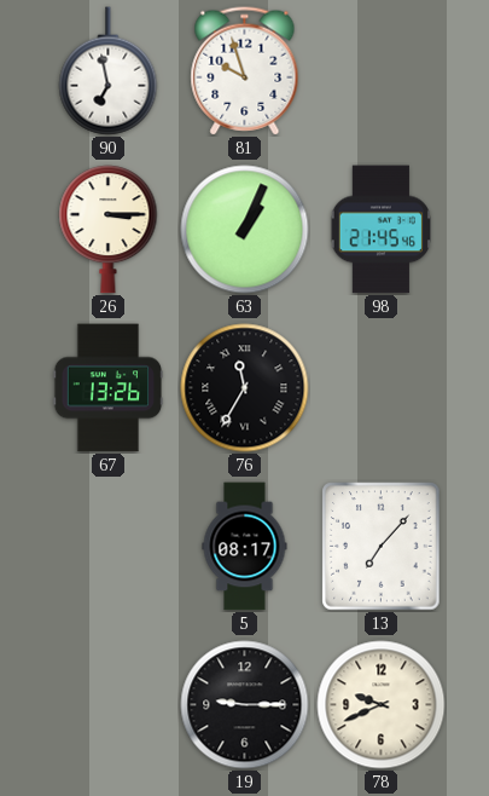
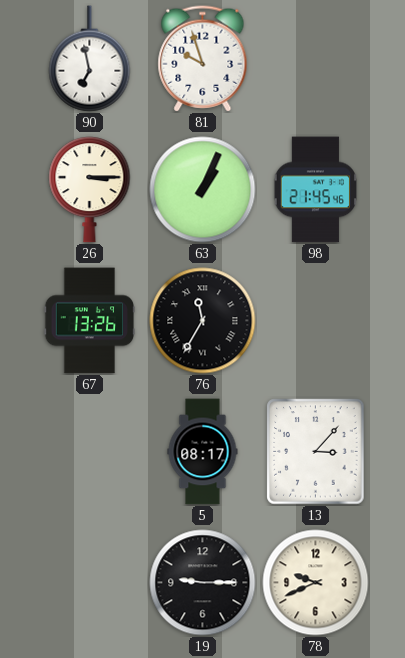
13: 7:07 -> 3:07 (316, 452)
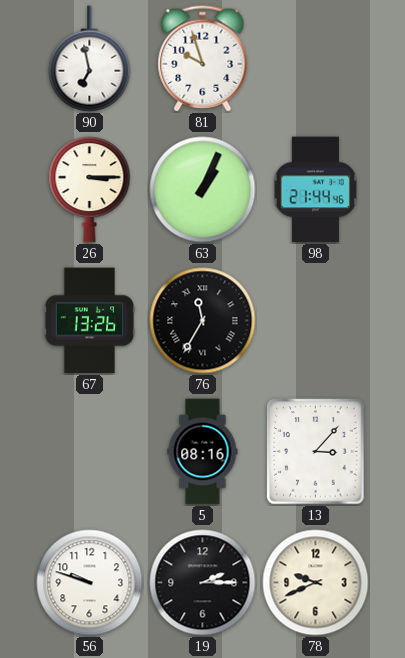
98: 21:45 -> 21:44 (315, 190)
5: 08:17 -> 08:16 (203, 452)
56: none -> 9:48 (90, 583)
19: 9:15 -> 2:15 (203, 583)
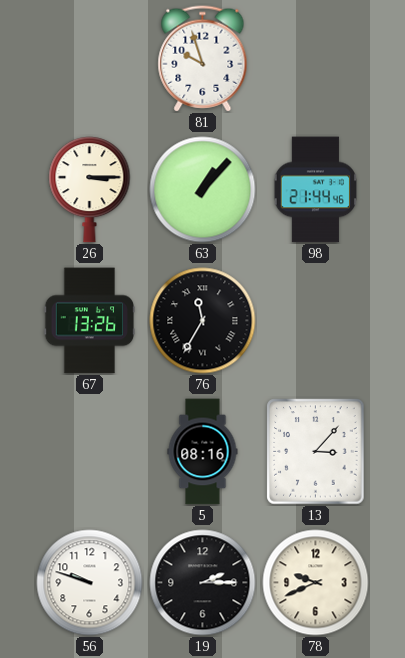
90: 6:58 -> none (90, 59)
63: 1:04 -> 1:07 (203, 190)
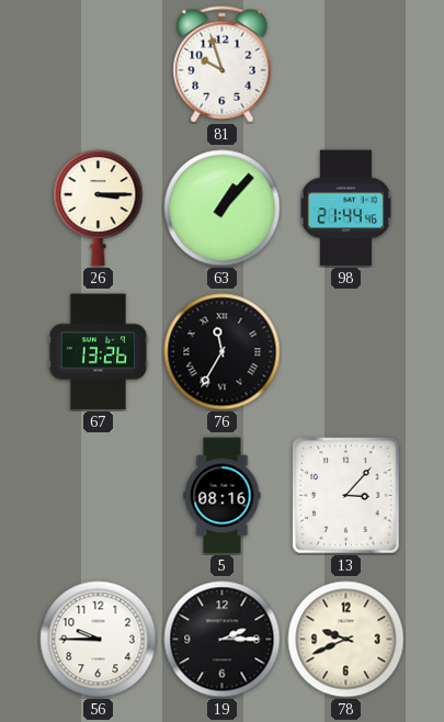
56: 9:48 -> 9:45 (99, 640)
